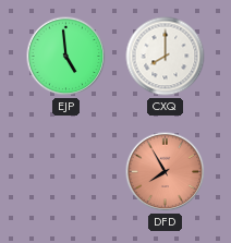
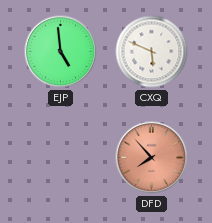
CXQ: 8:00 -> 5:49 (152, 52)
DFD: 7:55 -> 7:53 (152, 158)
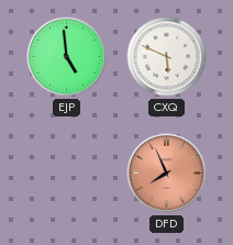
DFD: 7:53 -> 7:56 (167, 174)
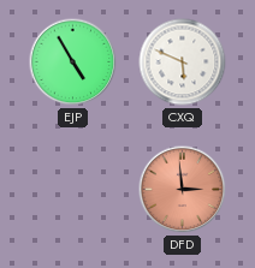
EJP: 4:59 -> 4:55 (73, 62)
DFD: 7:56 -> 2:59 (183, 190)
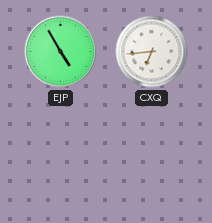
CXQ: 5:49 -> 6:44 (152, 52)
DFD: 2:59 -> none (183, 190)
